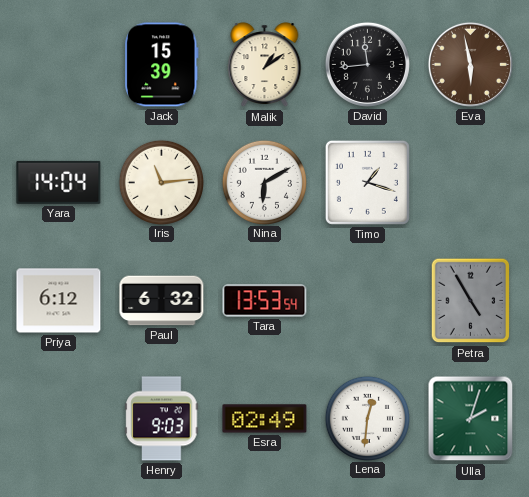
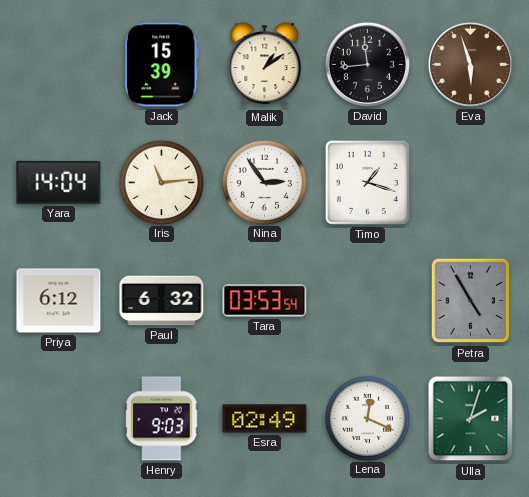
Eva: 5:58 -> 5:57 (470, 64)
Nina: 6:10 -> 2:54 (264, 182)
Tara: 13:53 -> 03:53 (265, 301)
Lena: 12:31 -> 12:19 (367, 418)
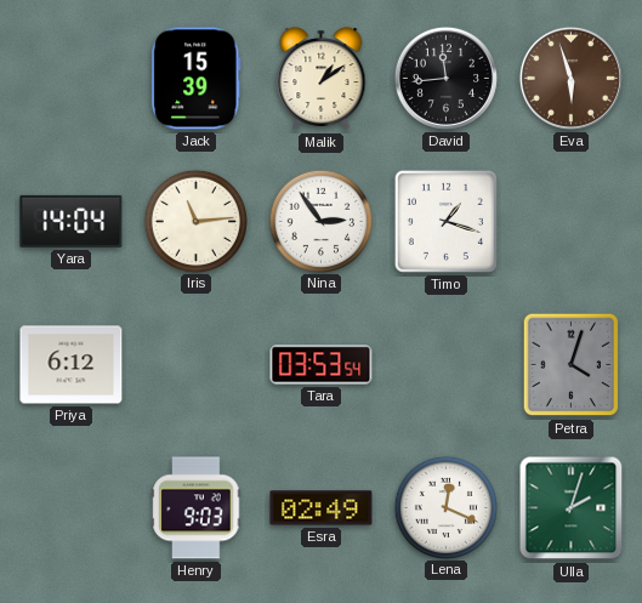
Paul: 6:32 -> none (162, 301)
Petra: 4:55 -> 4:03 (572, 365)
